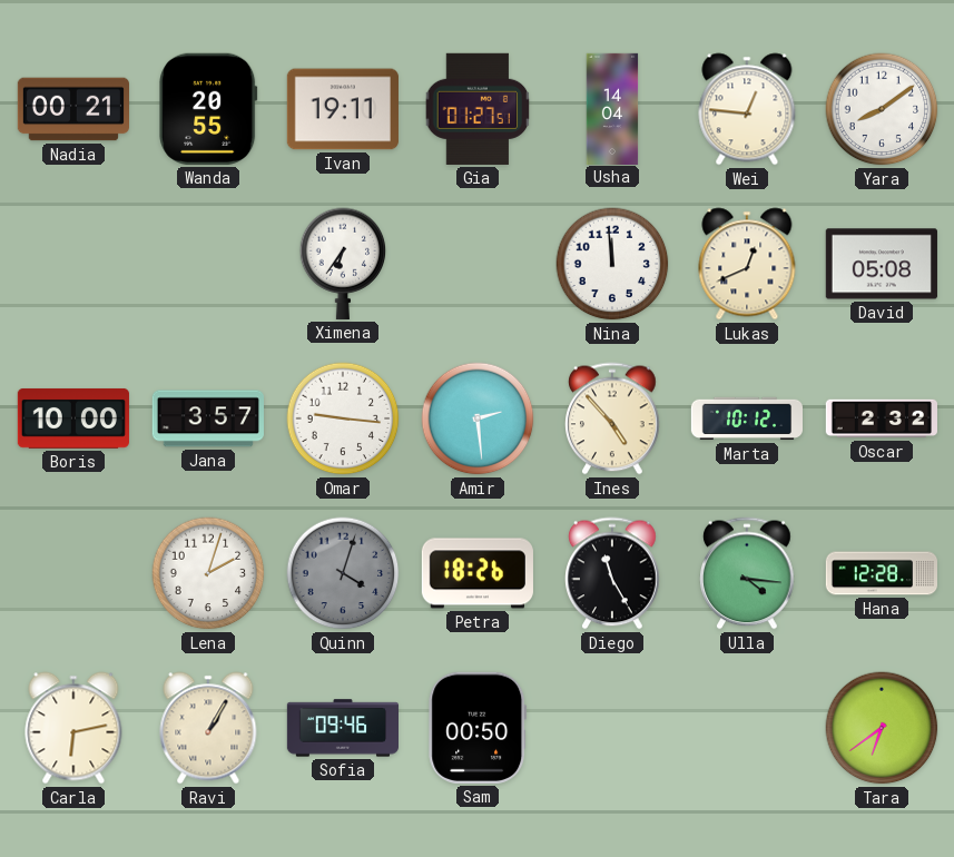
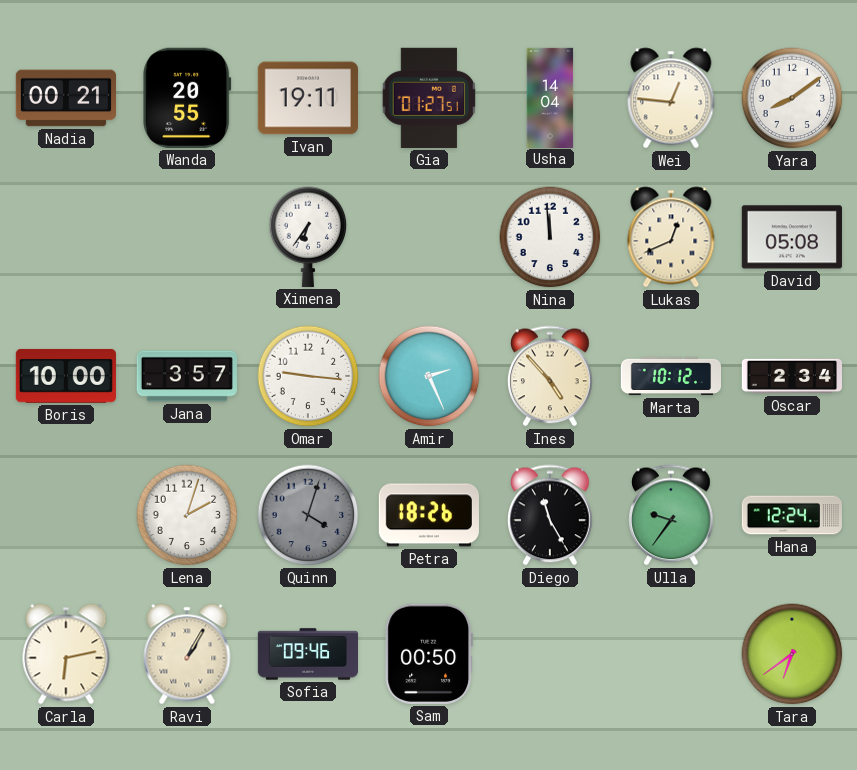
Amir: 2:29 -> 2:26 (429, 376)
Oscar: 2:32 -> 2:34 (791, 376)
Ulla: 4:16 -> 9:36 (671, 515)
Hana: 12:28 -> 12:24 (791, 515)
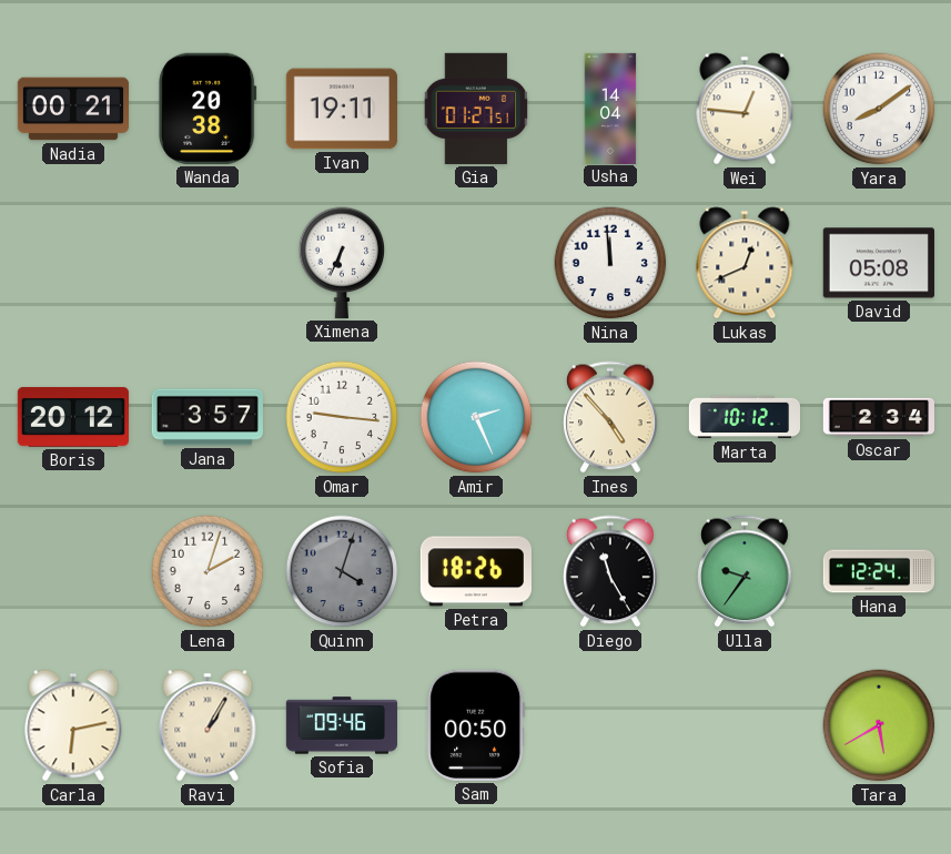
Wanda: 20:55 -> 20:38 (208, 109)
Ximena: 6:36 -> 6:34 (342, 263)
Boris: 10:00 -> 20:12 (73, 417)
Tara: 6:39 -> 5:40 (879, 725)
